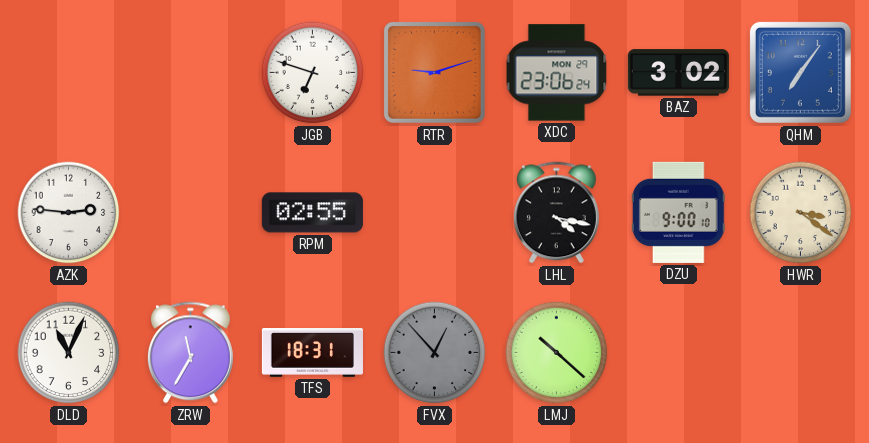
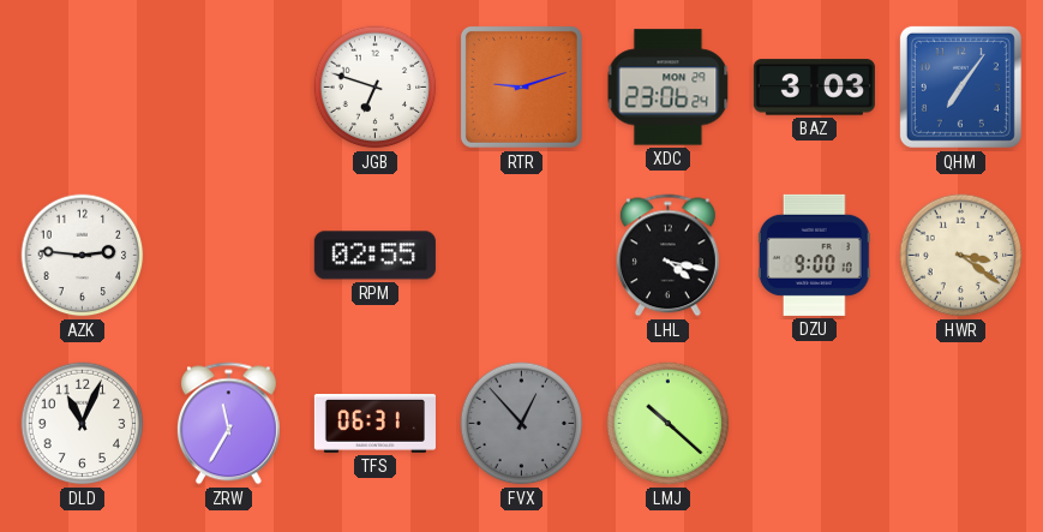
BAZ: 3:02 -> 3:03 (814, 88)
TFS: 18:31 -> 06:31 (374, 424)
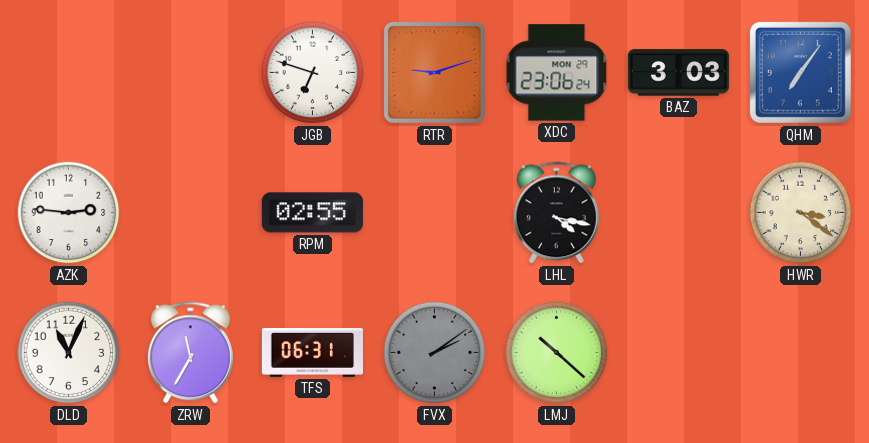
DZU: 9:00 -> none (814, 255)
FVX: 12:53 -> 2:09 (435, 353)
